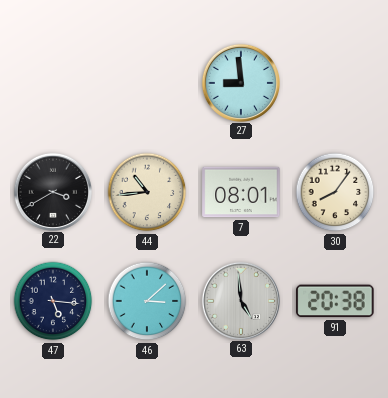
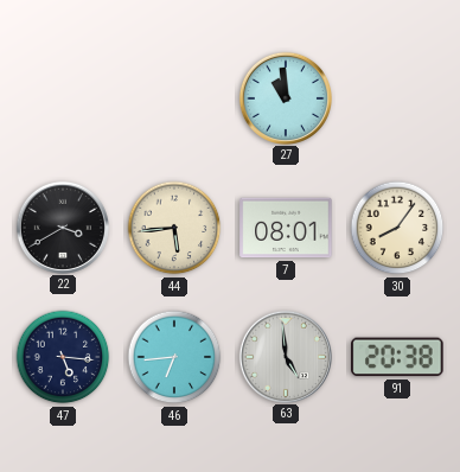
27: 8:59 -> 10:59 (285, 97)
44: 10:44 -> 5:44 (174, 228)
46: 3:08 -> 6:44 (174, 357)
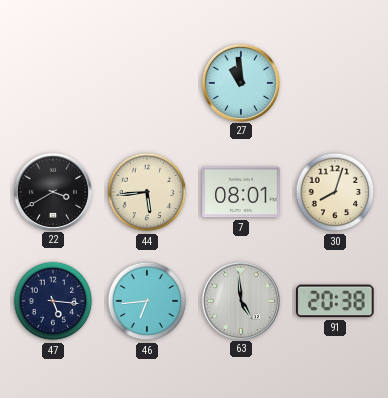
30: 8:06 -> 8:03 (335, 192)
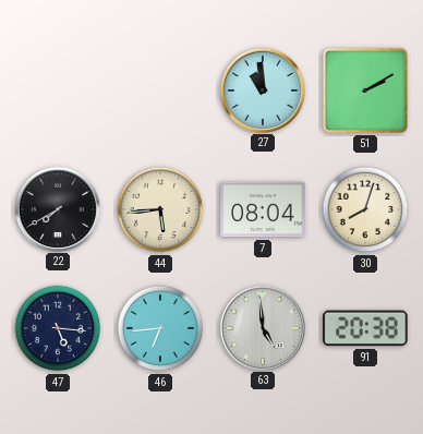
51: none -> 2:10 (365, 91)
22: 3:40 -> 7:40 (57, 208)
7: 08:01 -> 08:04 (263, 209)
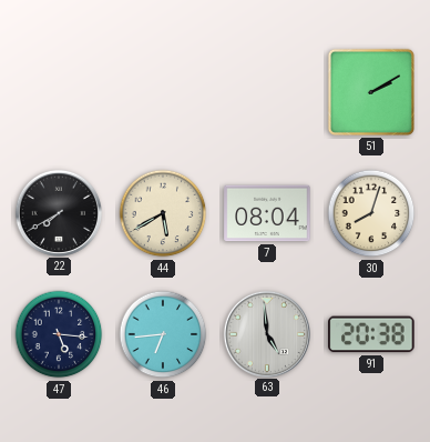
27: 10:59 -> none (262, 89)
44: 5:44 -> 5:40 (163, 213)
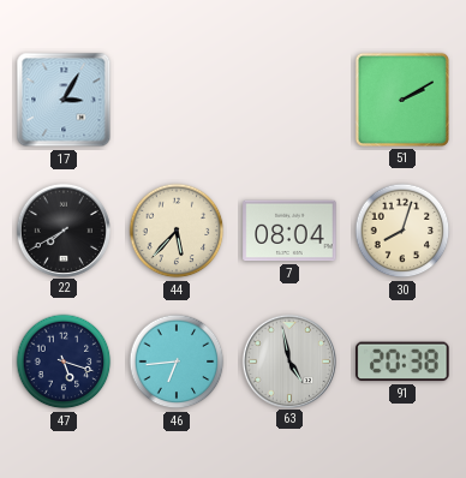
17: none -> 3:05 (64, 100)
44: 5:40 -> 5:37 (177, 231)
47: 5:16 -> 5:18 (64, 362)
63: 4:59 -> 4:58 (288, 360)
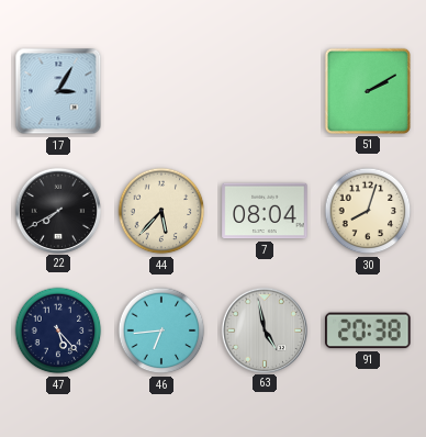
47: 5:18 -> 5:23 (58, 330)
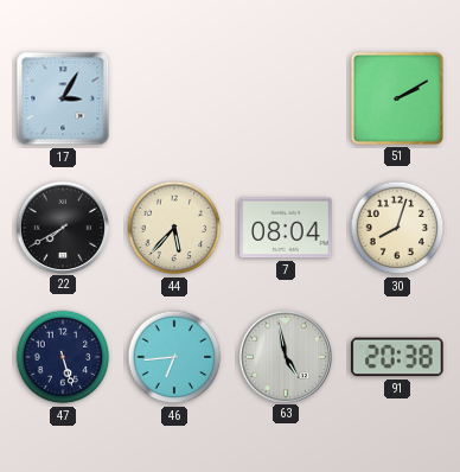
47: 5:23 -> 5:27 (63, 357)
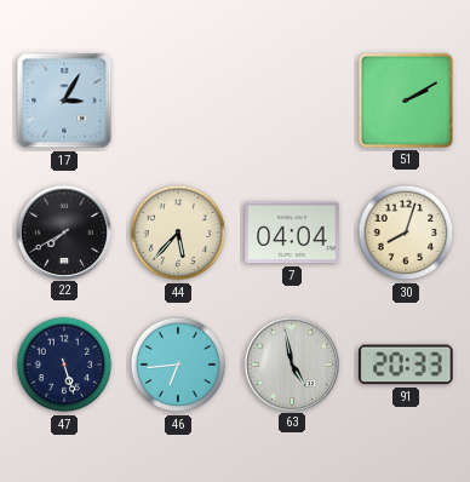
7: 08:04 -> 04:04 (292, 233)
91: 20:38 -> 20:33 (406, 365)
